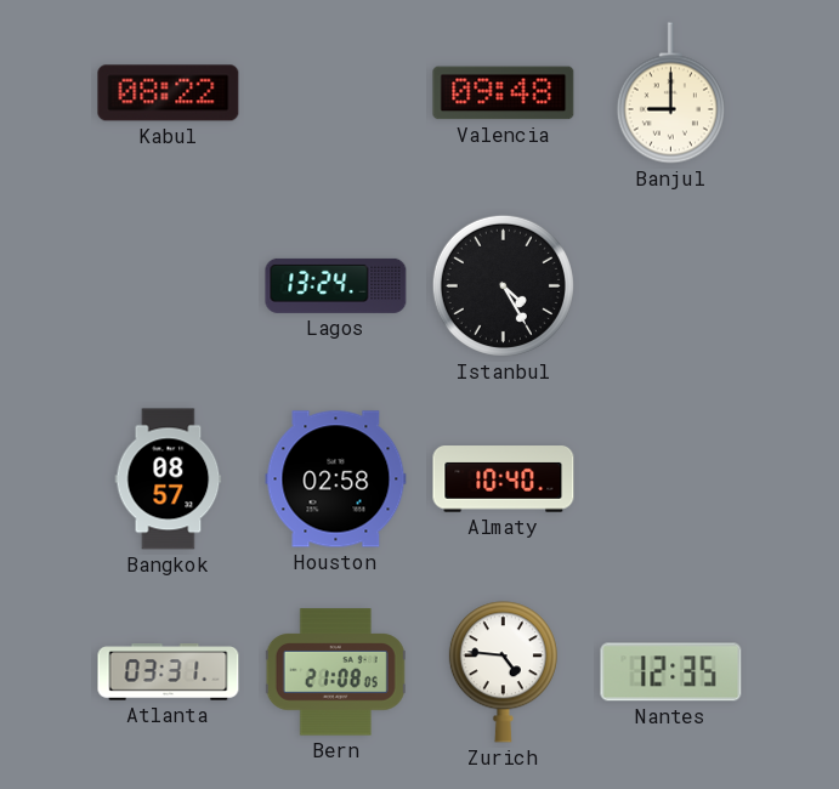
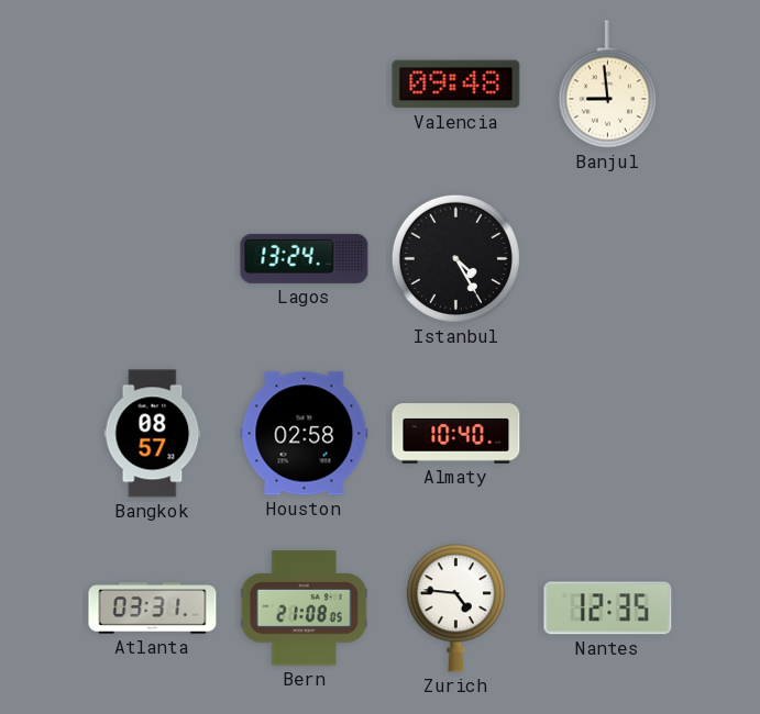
Kabul: 08:22 -> none (169, 93)
Banjul: 9:00 -> 8:59 (607, 85)
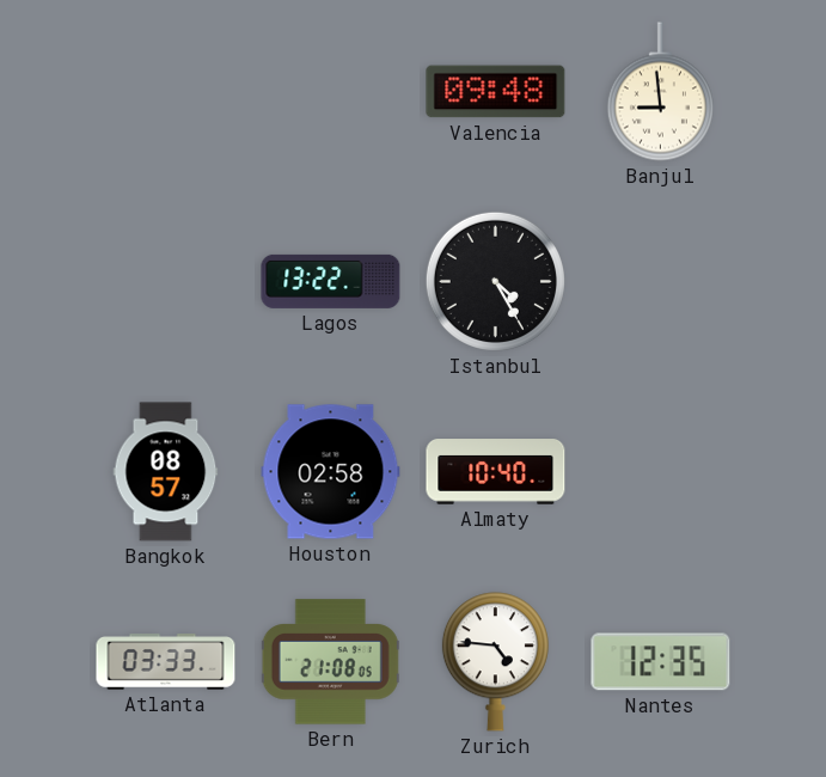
Lagos: 13:24 -> 13:22 (331, 281)
Atlanta: 03:31 -> 03:33 (166, 662)
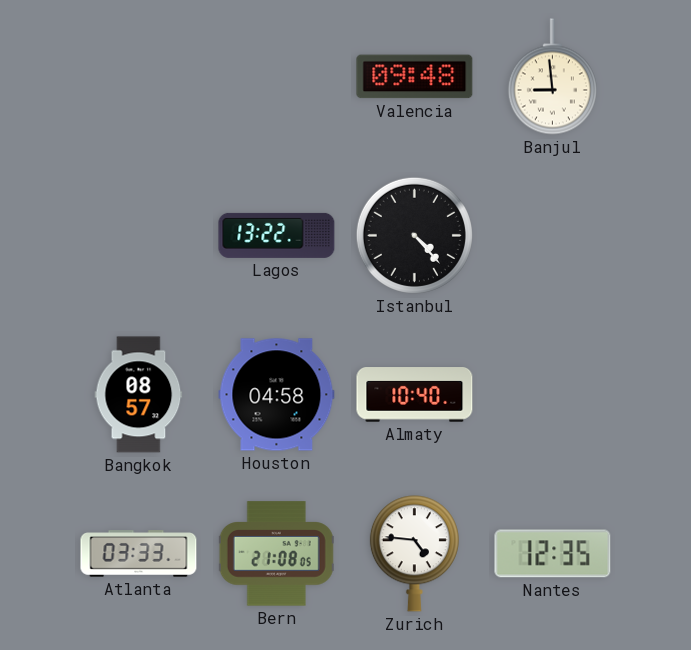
Istanbul: 4:25 -> 4:23 (414, 235)
Houston: 02:58 -> 04:58 (277, 395)
